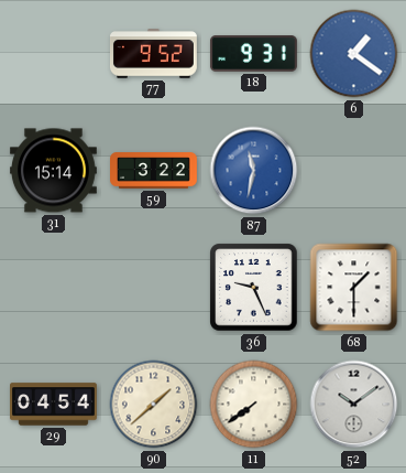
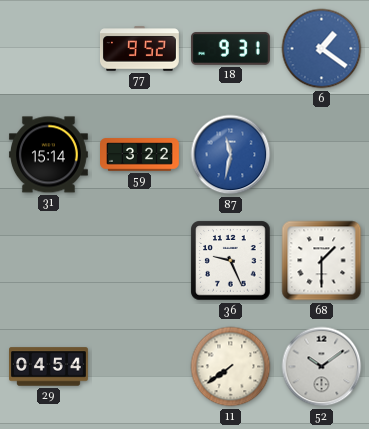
90: 1:38 -> none (154, 405)
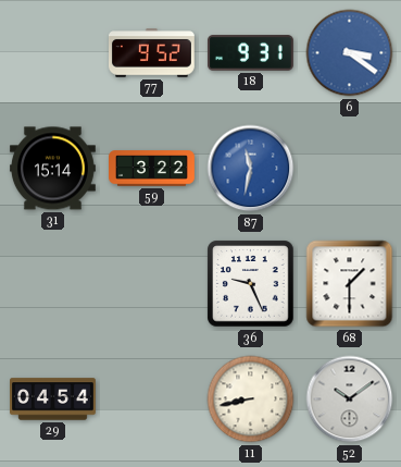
6: 1:21 -> 3:21 (350, 53)
11: 7:39 -> 8:43 (251, 400)
